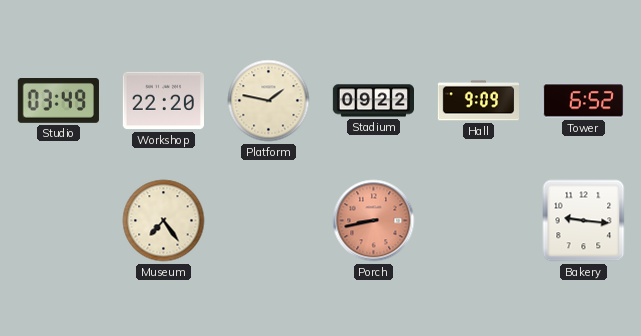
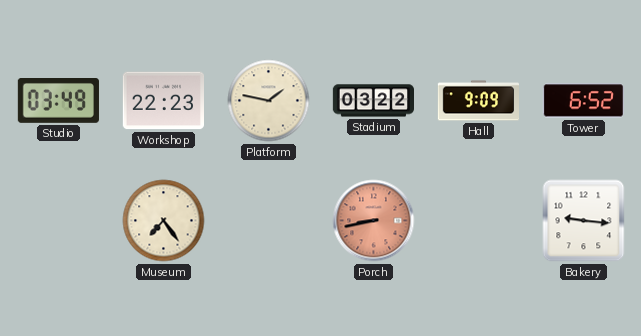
Workshop: 22:20 -> 22:23 (163, 101)
Stadium: 09:22 -> 03:22 (373, 101)
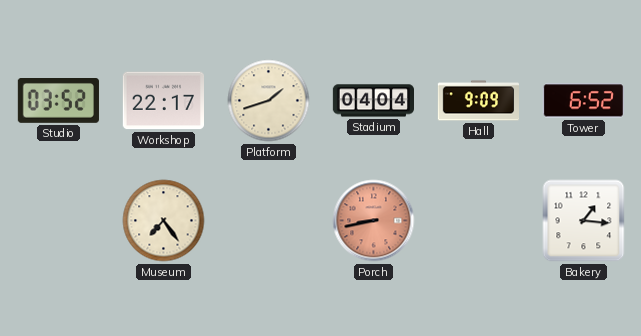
Studio: 03:49 -> 03:52 (58, 101)
Workshop: 22:23 -> 22:17 (163, 101)
Platform: 1:47 -> 1:42 (269, 101)
Stadium: 03:22 -> 04:04 (373, 101)
Bakery: 9:16 -> 1:16 (584, 221)
